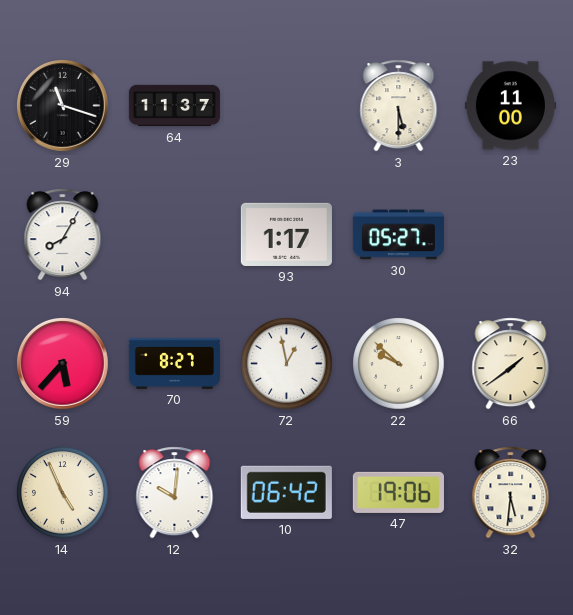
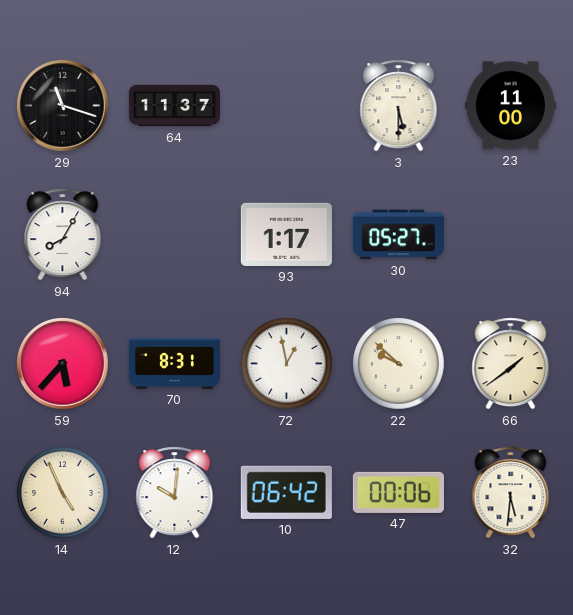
70: 8:27 -> 8:31 (174, 363)
47: 19:06 -> 00:06 (398, 492)
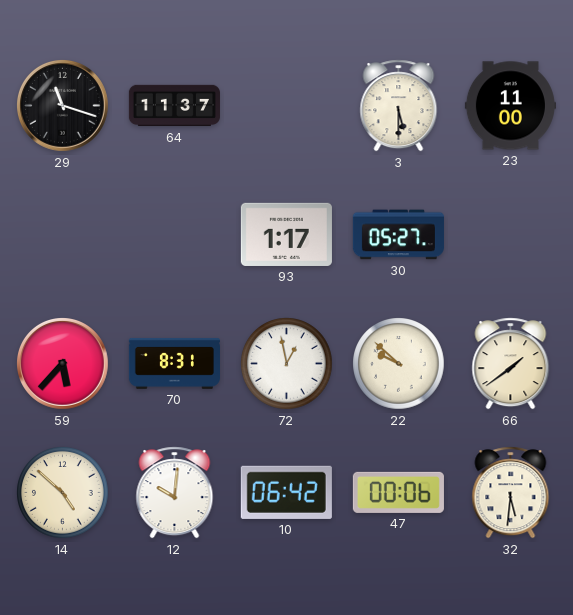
94: 8:05 -> none (63, 235)
14: 4:56 -> 4:52 (63, 493)
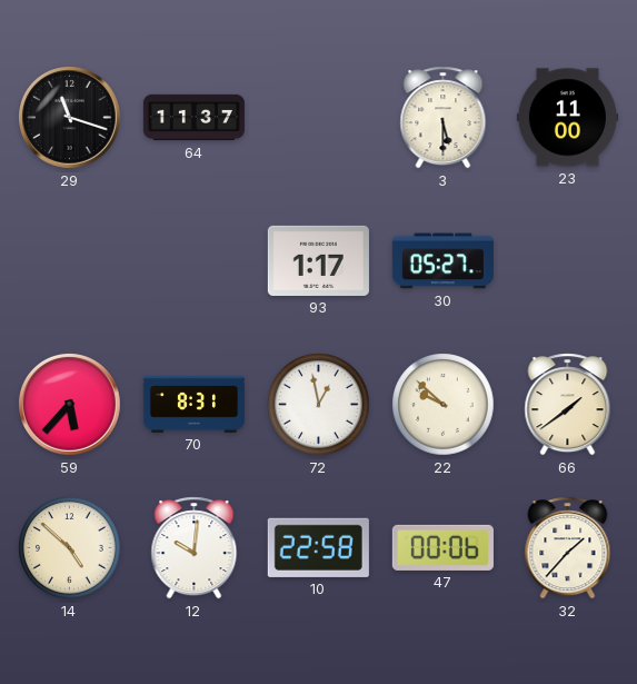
10: 06:42 -> 22:58 (318, 547)
32: 5:31 -> 1:37 (568, 548)
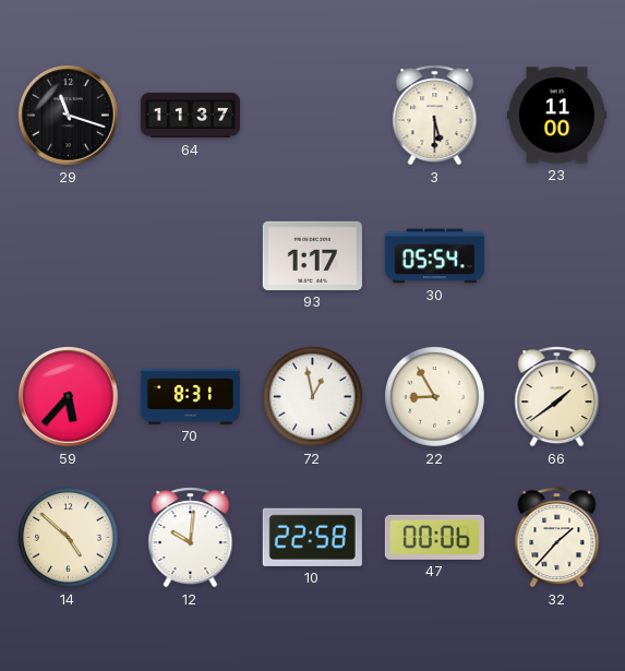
30: 05:27 -> 05:54 (434, 256)
22: 9:52 -> 8:55 (435, 397)
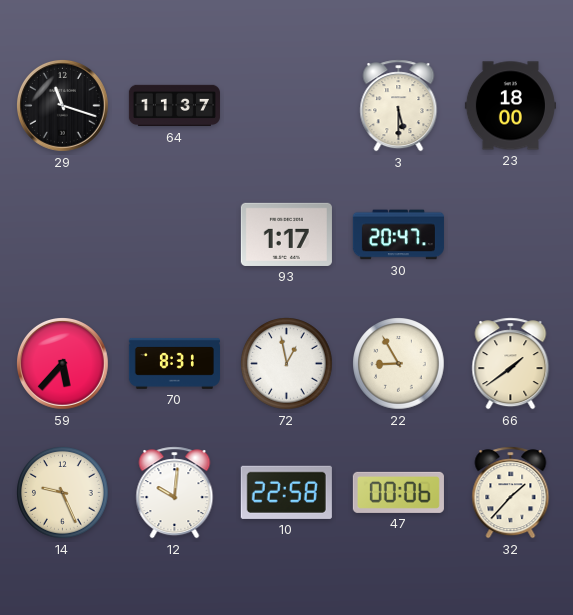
23: 11:00 -> 18:00 (510, 106)
30: 05:54 -> 20:47 (398, 235)
14: 4:52 -> 9:26 (63, 493)
